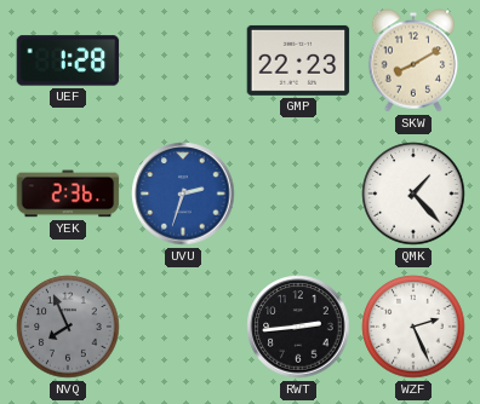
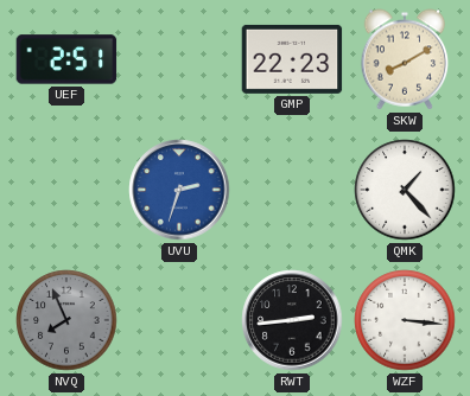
UEF: 1:28 -> 2:51 (66, 59)
YEK: 2:36 -> none (68, 194)
WZF: 2:26 -> 3:16 (405, 320)
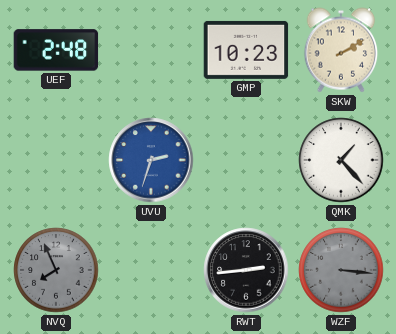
UEF: 2:51 -> 2:48 (56, 50)
GMP: 22:23 -> 10:23 (246, 50)
SKW: 8:10 -> 2:10 (341, 50)
WZF dial: white -> grey (341, 270)
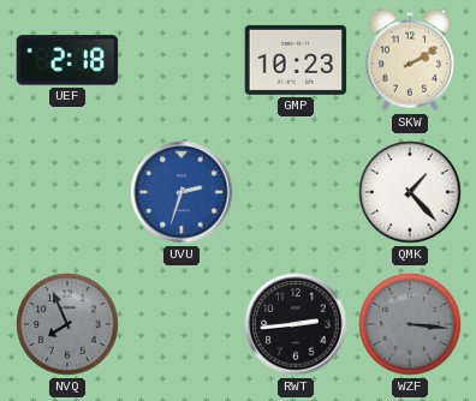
UEF: 2:48 -> 2:18 (67, 60)
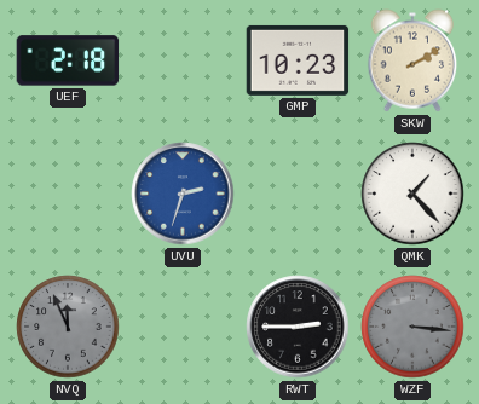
NVQ: 7:56 -> 11:56 (68, 327)
RWT: 2:44 -> 2:45 (298, 327)
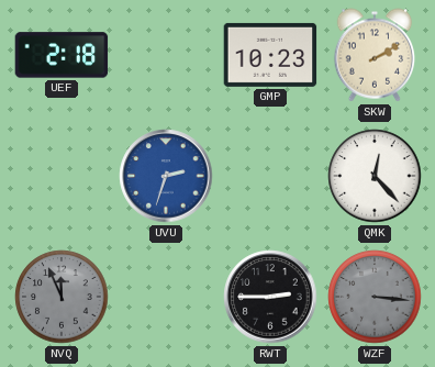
QMK: 1:23 -> 12:23 (375, 176)
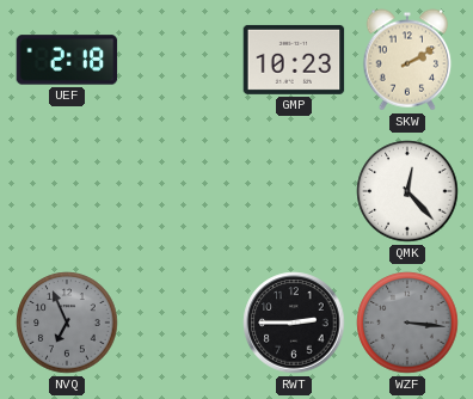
UVU: 2:33 -> none (166, 176)
NVQ: 11:56 -> 6:56 (67, 323)
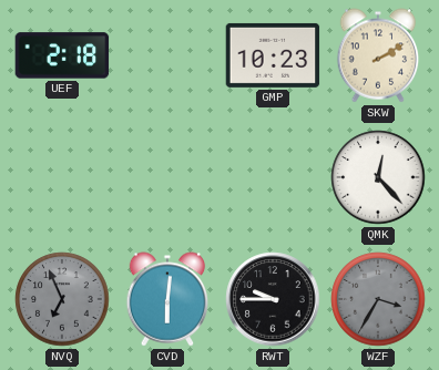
CVD: none -> 6:01 (167, 299)
RWT: 2:45 -> 9:45 (273, 299)
WZF: 3:16 -> 3:35 (378, 299)
